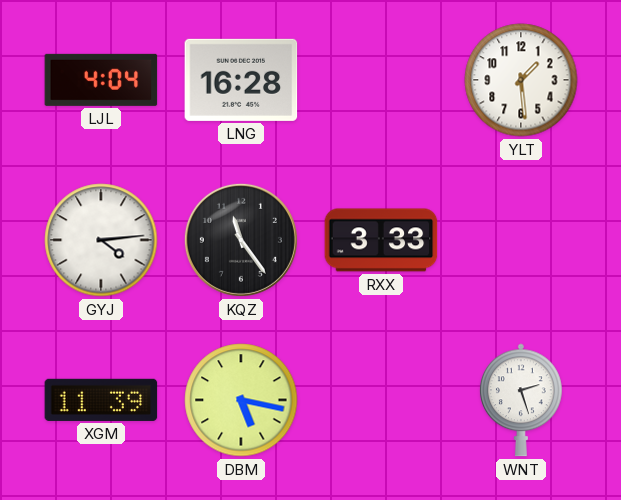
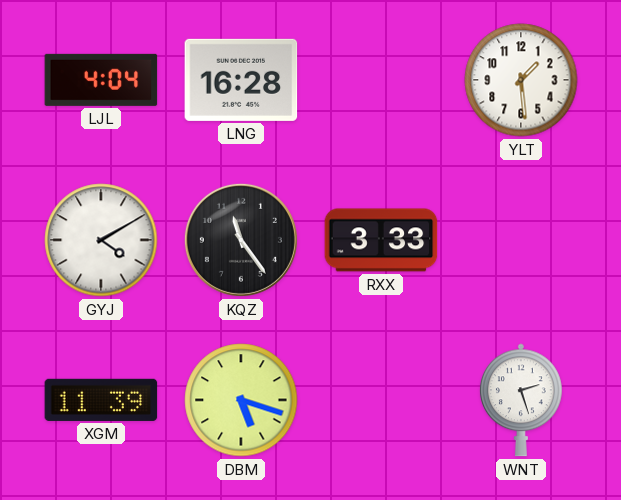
GYJ: 4:14 -> 4:10 (101, 240)
DBM: 5:17 -> 5:18 (241, 400)
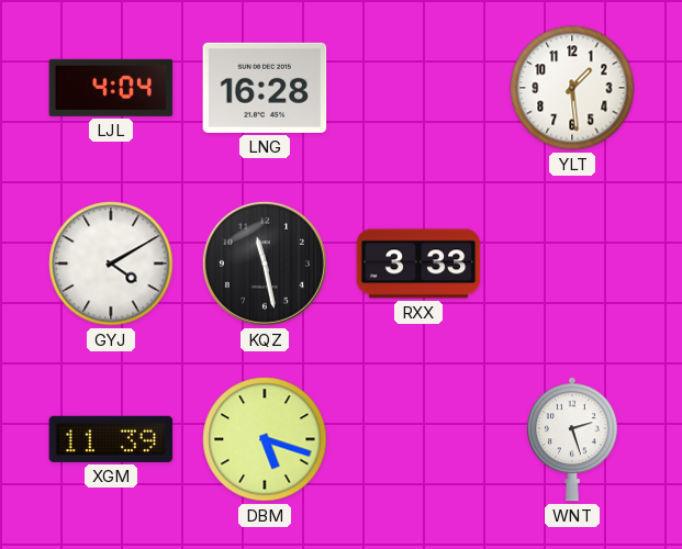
KQZ: 11:24 -> 11:28 (265, 264)
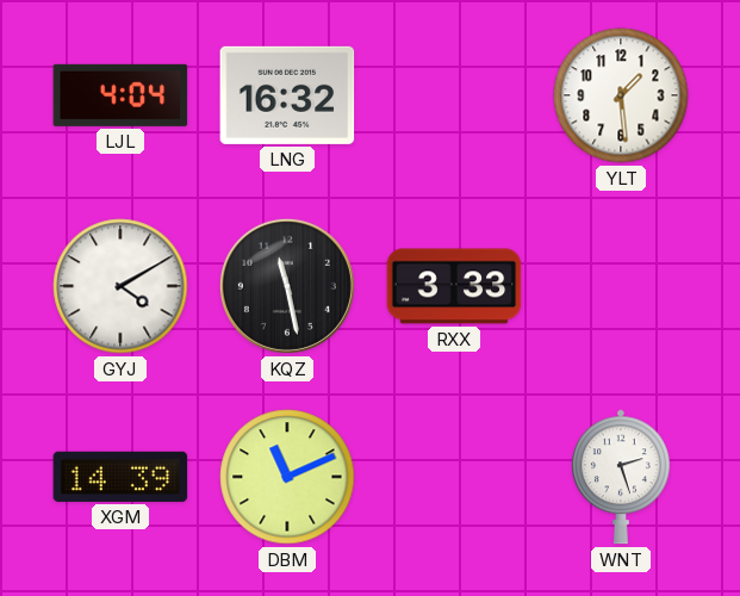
LNG: 16:28 -> 16:32 (287, 95)
XGM: 11:39 -> 14:39 (120, 477)
DBM: 5:18 -> 11:11 (287, 477)
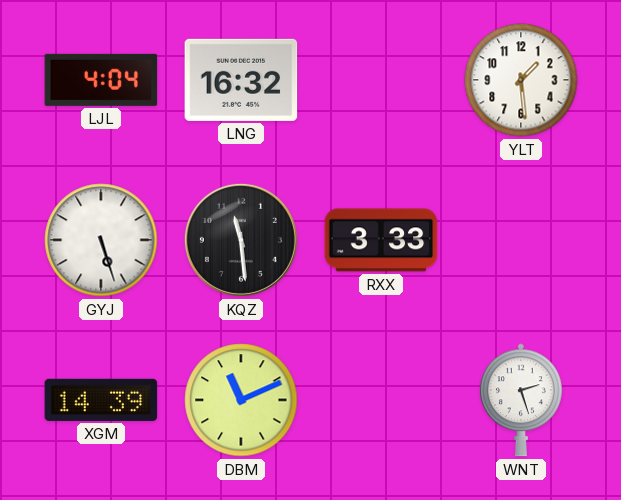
GYJ: 4:10 -> 5:27 (101, 240)
KQZ: 11:28 -> 11:29 (241, 240)
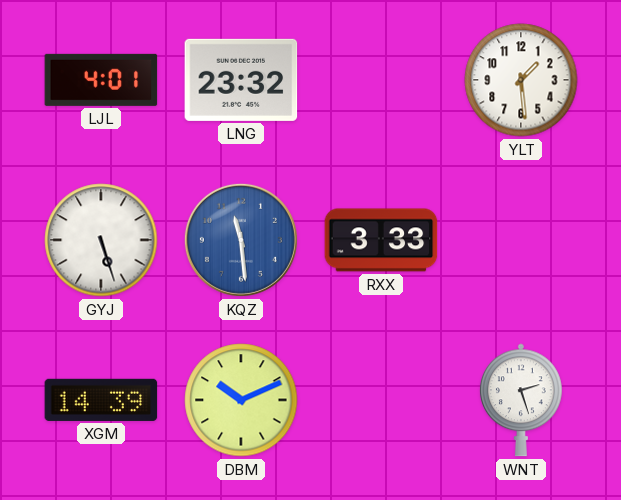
LJL: 4:04 -> 4:01 (101, 80)
LNG: 16:32 -> 23:32 (241, 80)
KQZ dial: black -> blue (241, 240)
DBM: 11:11 -> 10:11 (241, 400)
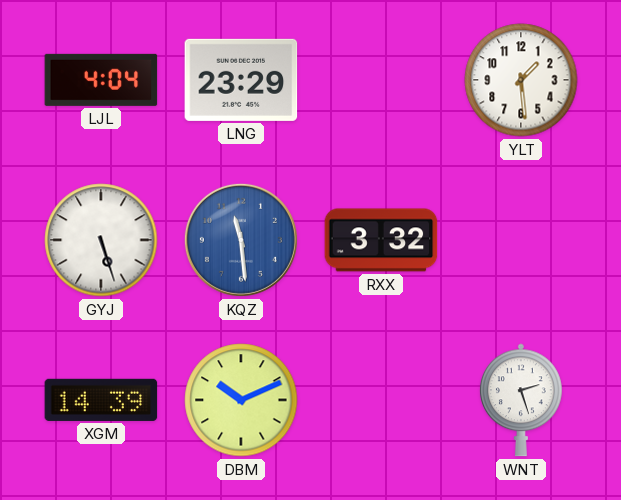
LJL: 4:01 -> 4:04 (101, 80)
LNG: 23:32 -> 23:29 (241, 80)
RXX: 3:33 -> 3:32 (381, 240)
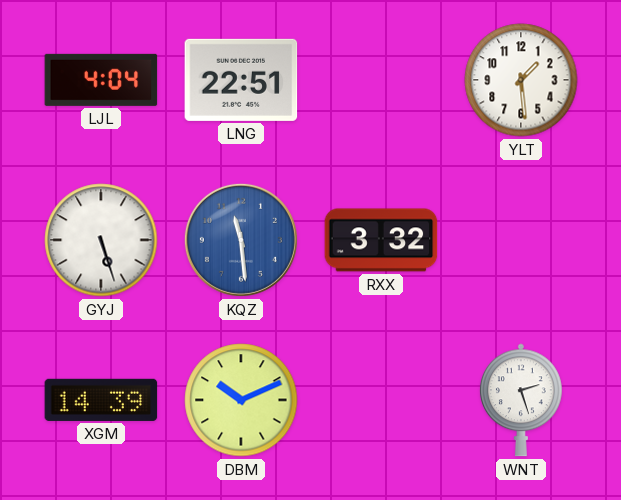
LNG: 23:29 -> 22:51 (241, 80)
